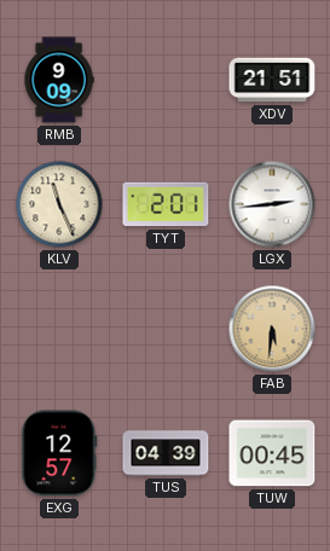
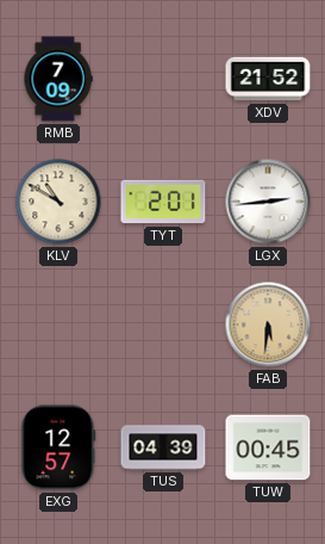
RMB: 9:09 -> 7:09 (58, 79)
XDV: 21:51 -> 21:52 (268, 79)
KLV: 11:26 -> 10:50 (58, 202)
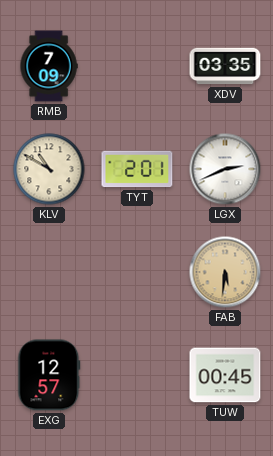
XDV: 21:52 -> 03:35 (225, 66)
LGX: 2:44 -> 2:41 (225, 169)
TUS: 04:39 -> none (163, 447)
